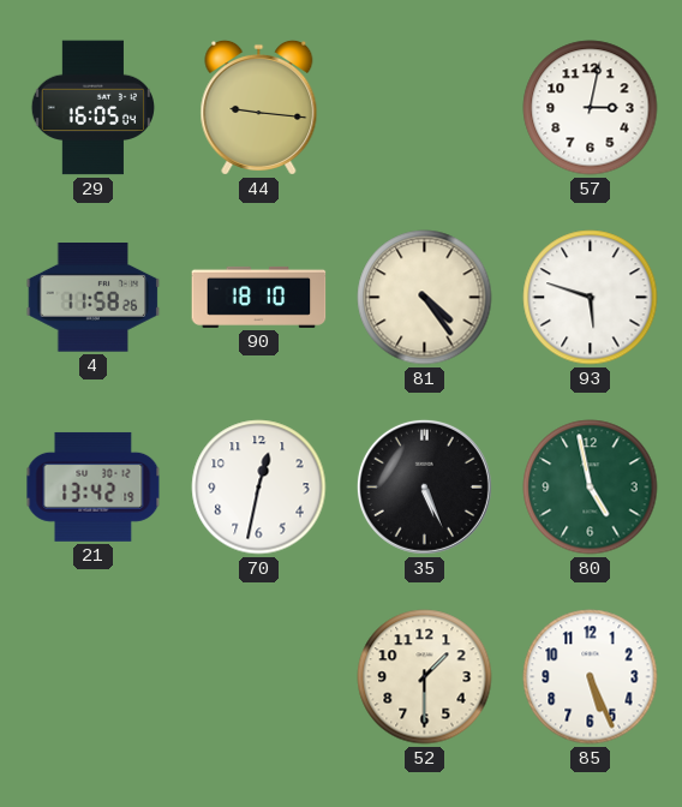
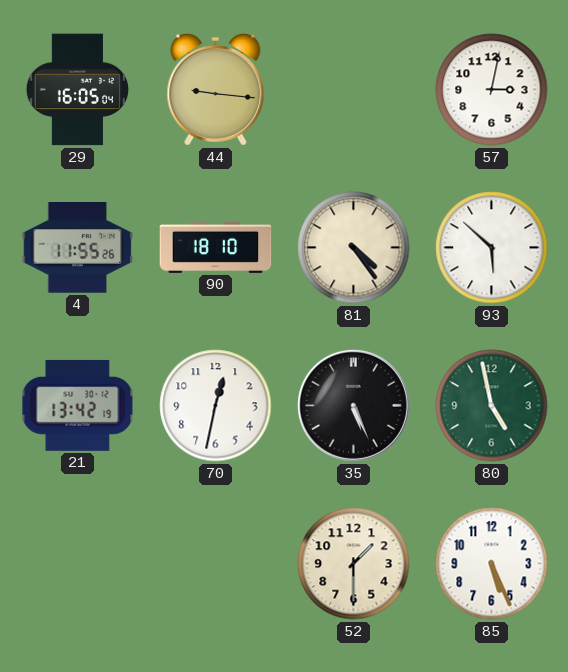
4: 11:58 -> 11:55 (78, 248)
93: 5:48 -> 5:52 (492, 248)
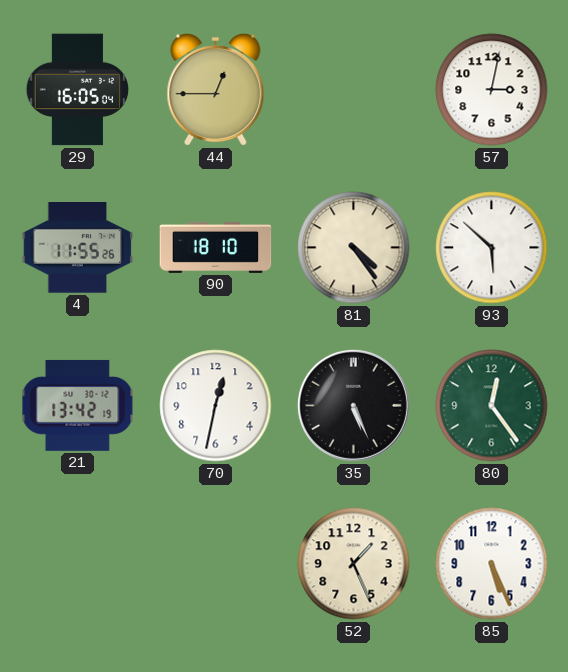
44: 9:16 -> 12:45 (216, 89)
80: 4:58 -> 12:24 (492, 406)
52: 1:30 -> 1:26 (354, 564)
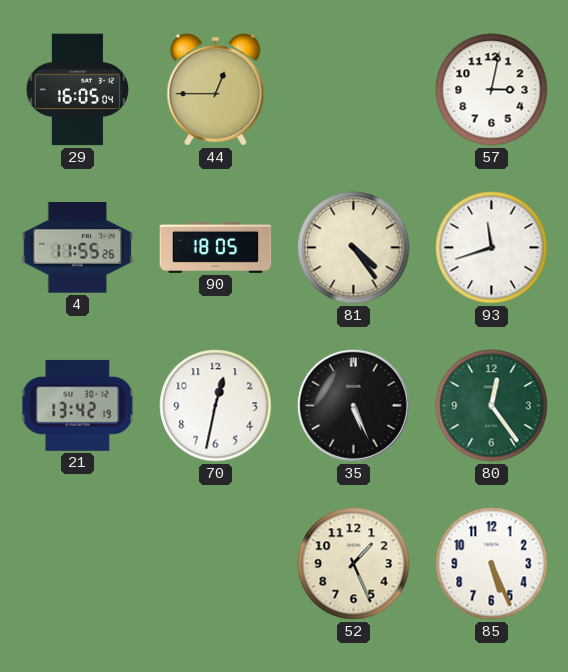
90: 18:10 -> 18:05 (216, 247)
93: 5:52 -> 11:42 (492, 248)
